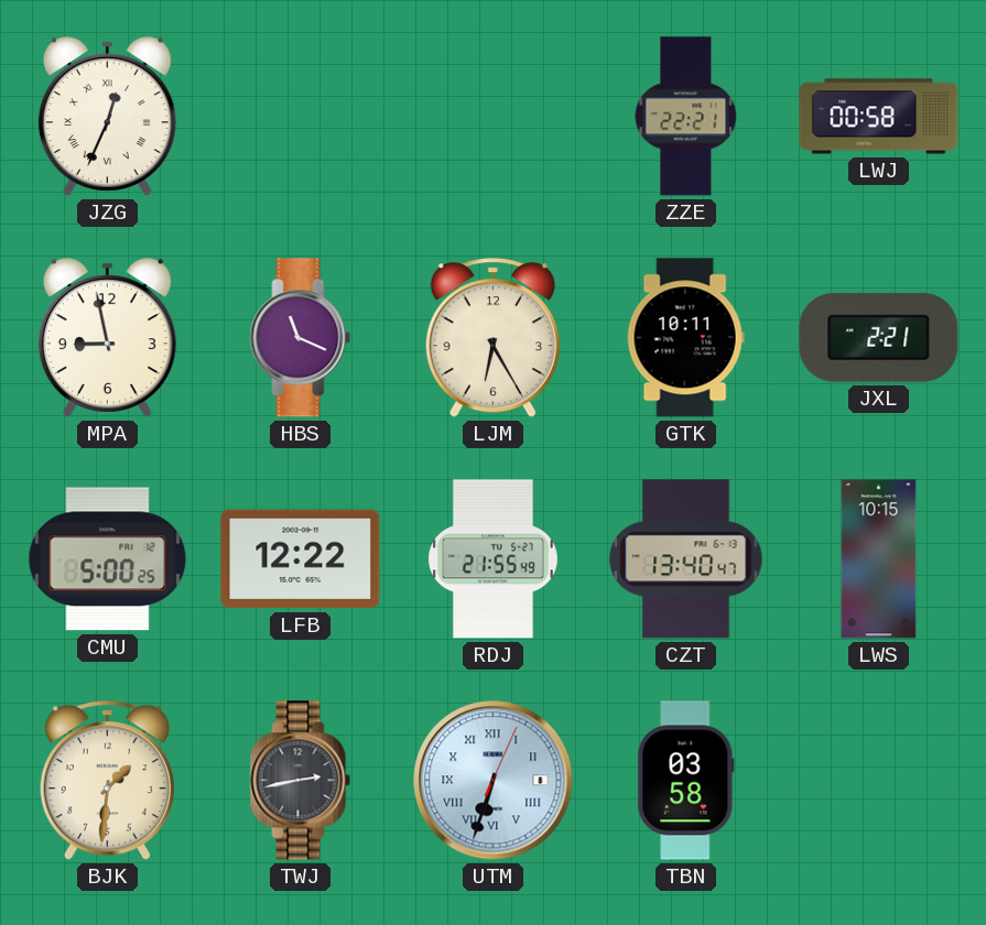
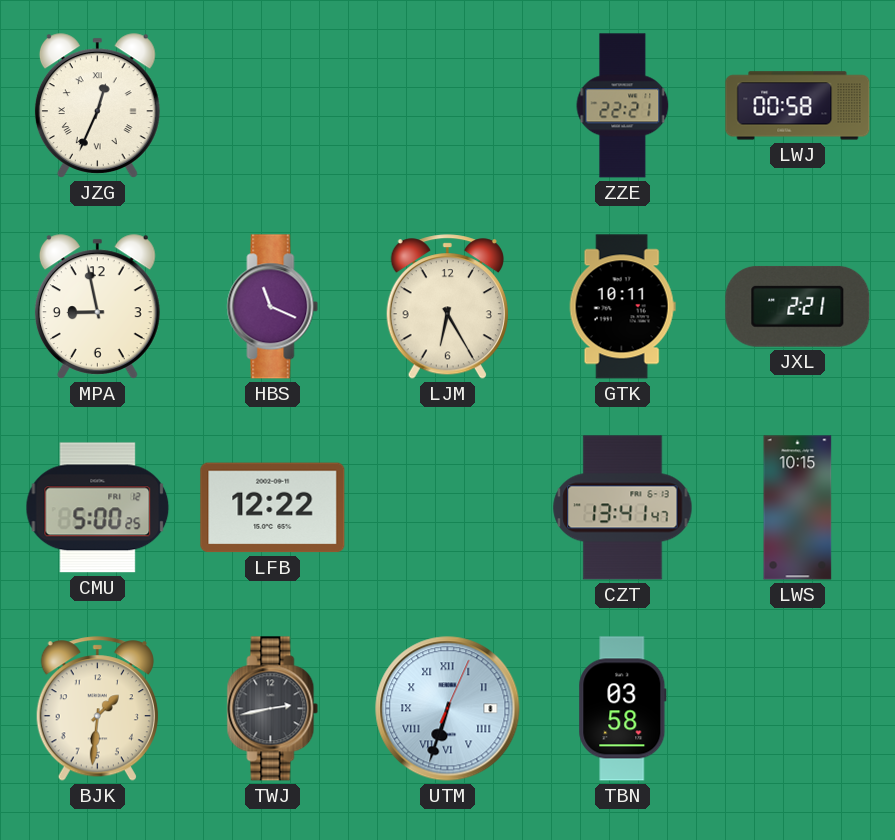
RDJ: 21:55 -> none (494, 559)
CZT: 13:40 -> 13:41 (623, 508)
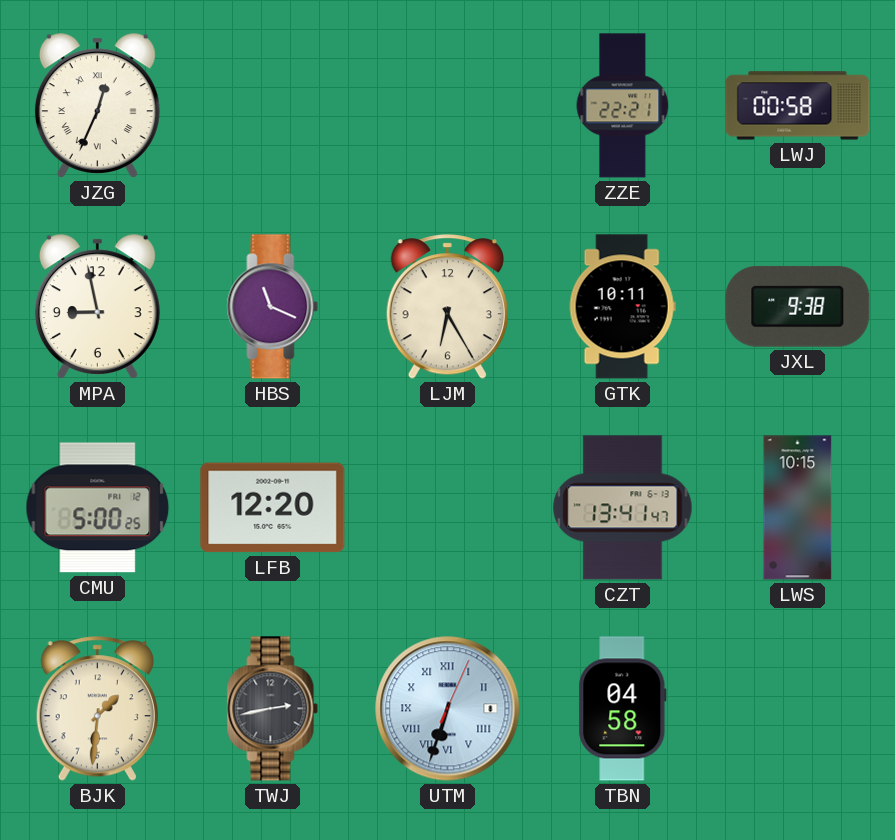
JXL: 2:21 -> 9:38 (798, 306)
LFB: 12:22 -> 12:20 (273, 508)
TBN: 03:58 -> 04:58 (623, 709)
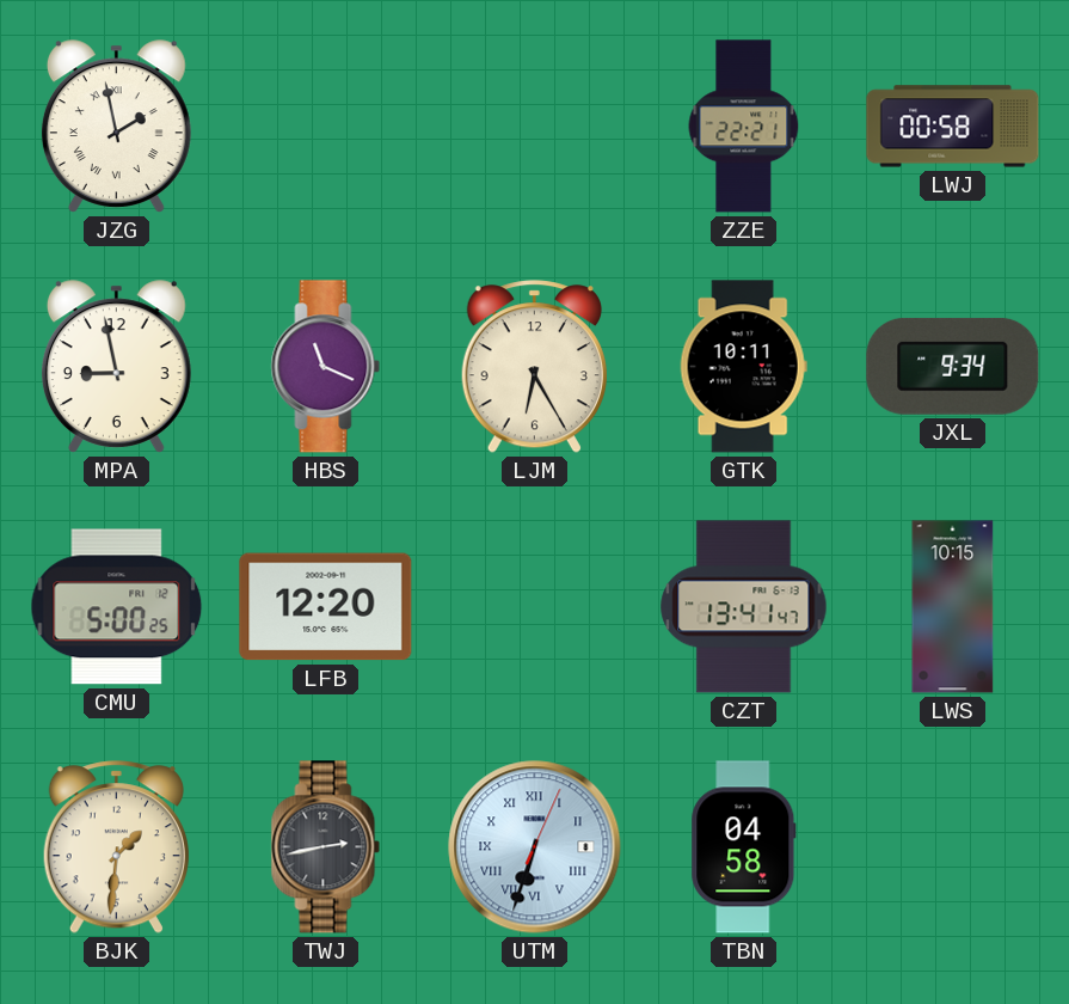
JZG: 12:34 -> 1:58 (116, 127)
JXL: 9:38 -> 9:34 (953, 366)
